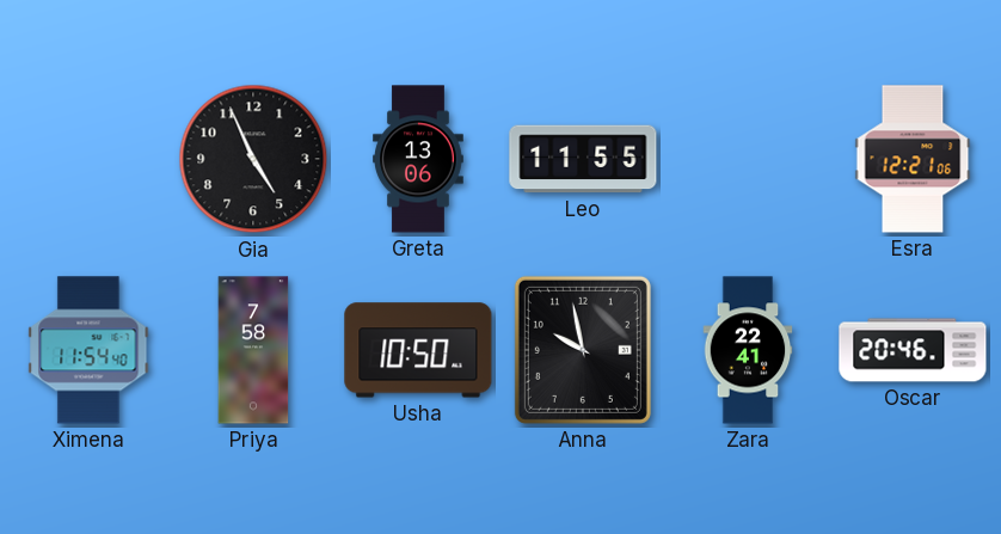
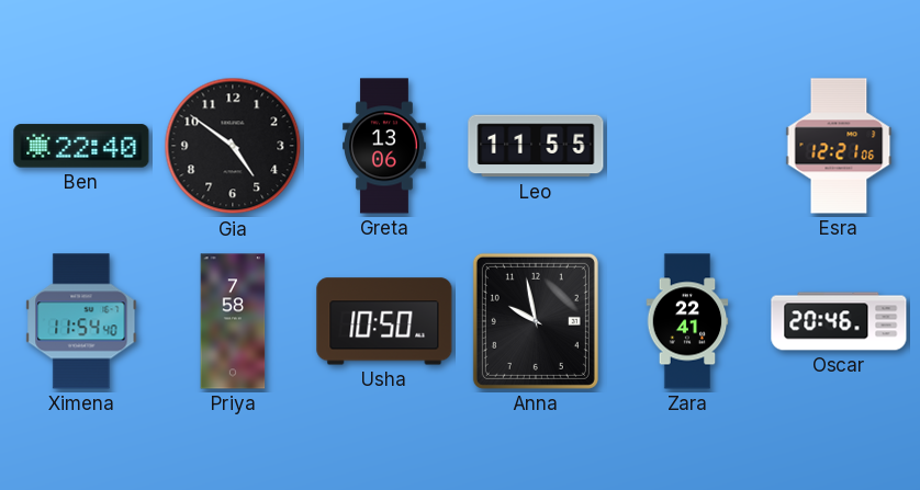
Ben: none -> 22:40 (81, 146)
Gia: 4:56 -> 4:51 (233, 146)
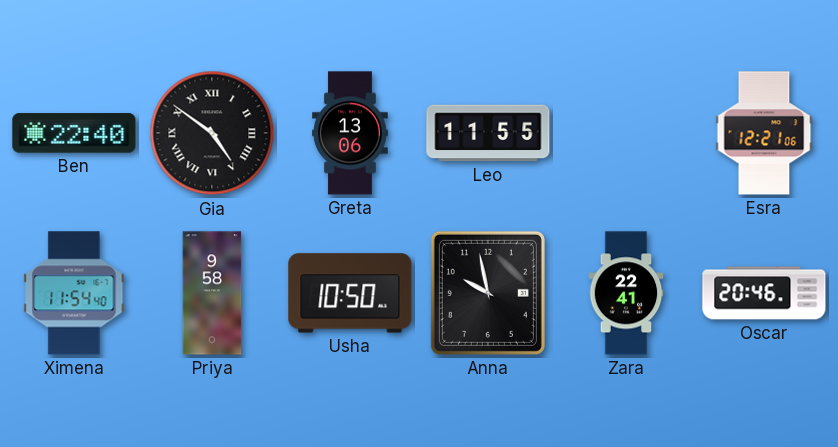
Gia numerals: Arabic -> Roman (212, 133)
Priya: 7:58 -> 9:58 (212, 293)
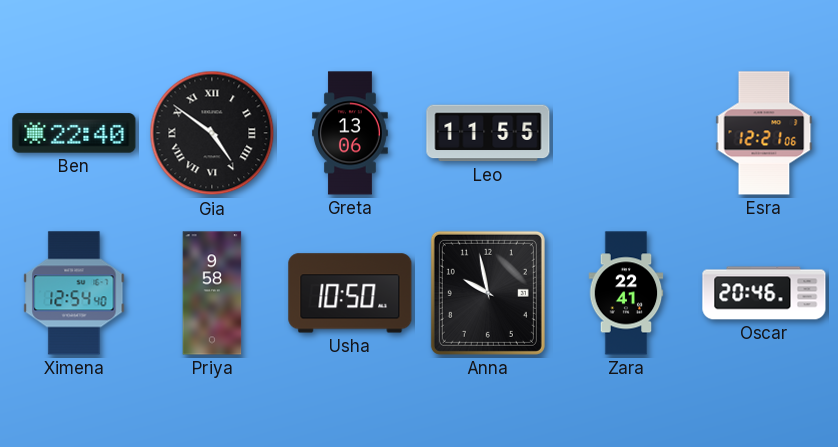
Ximena: 11:54 -> 12:54 (74, 293)
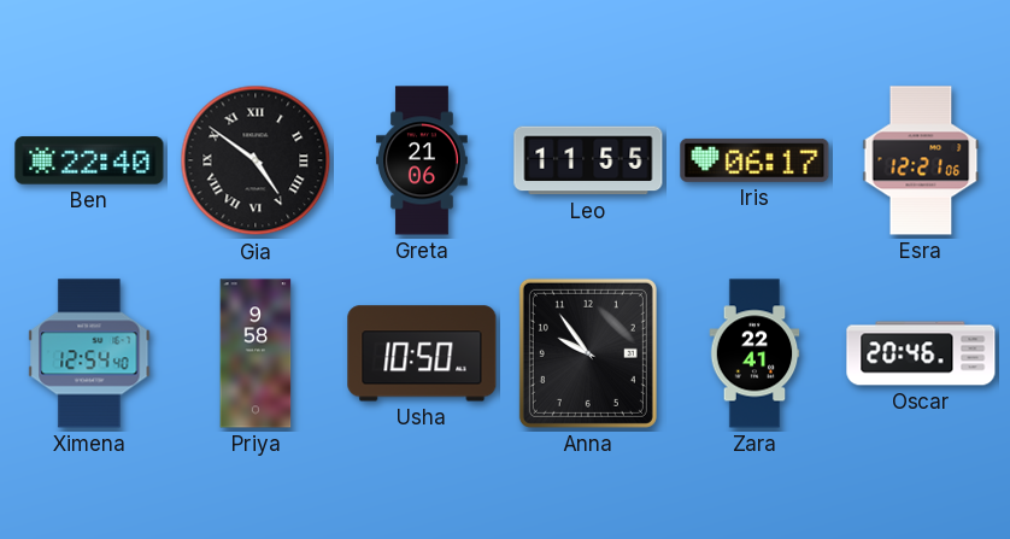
Greta: 13:06 -> 21:06 (423, 160)
Iris: none -> 06:17 (754, 160)
Anna: 9:58 -> 9:54 (588, 353)
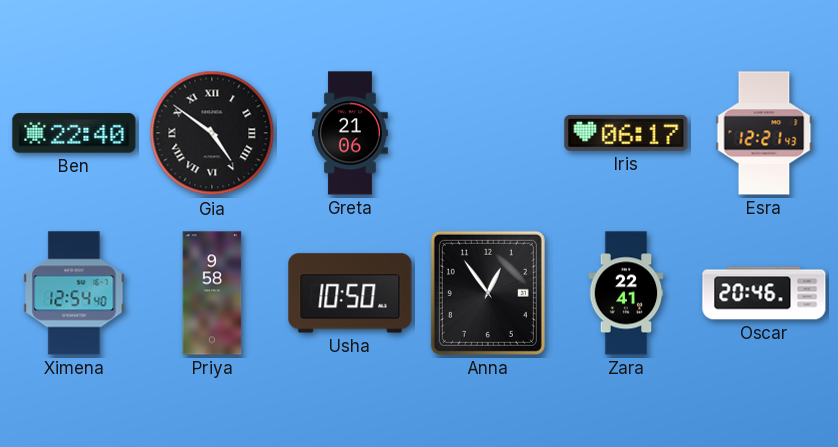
Leo: 11:55 -> none (588, 160)
Esra: 12:21:06 -> 12:21:43 (764, 133)
Anna: 9:54 -> 12:54 (488, 293)
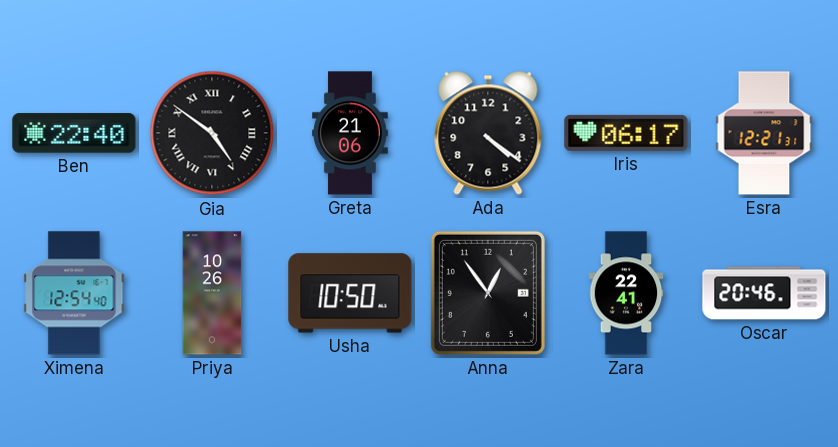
Ada: none -> 4:21 (488, 133)
Esra: 12:21:43 -> 12:21:31 (764, 133)
Priya: 9:58 -> 10:26 (212, 293)
